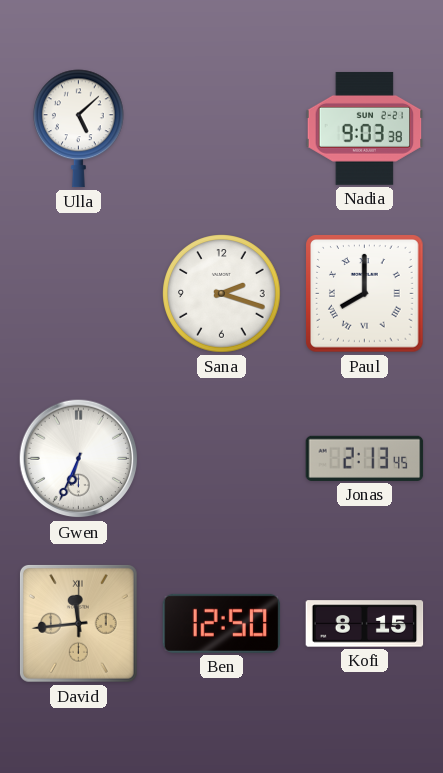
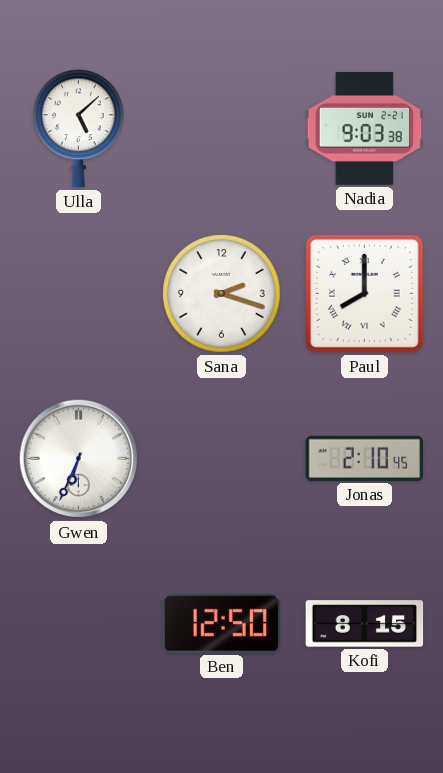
Jonas: 2:13 -> 2:10 (365, 458)
David: 11:44 -> none (78, 623)
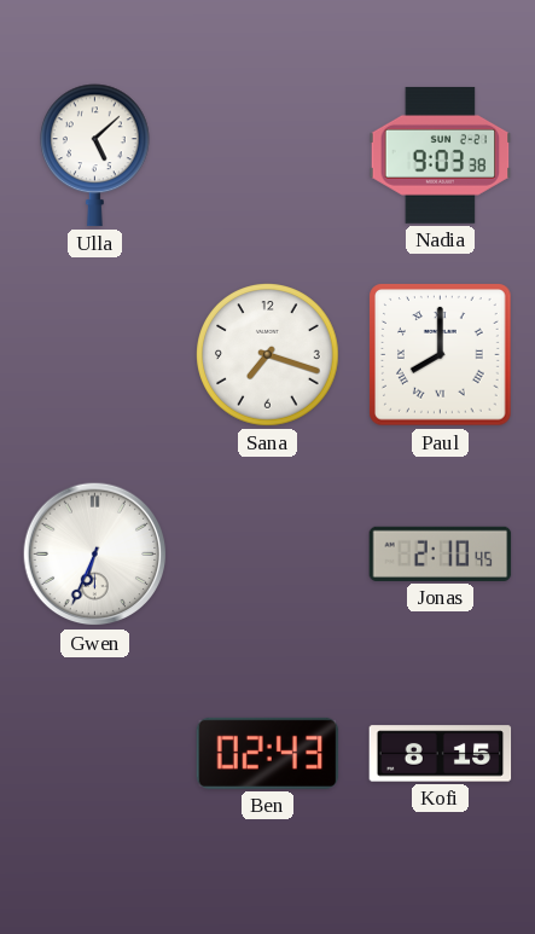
Sana: 2:18 -> 7:18 (268, 355)
Ben: 12:50 -> 02:43 (268, 753)
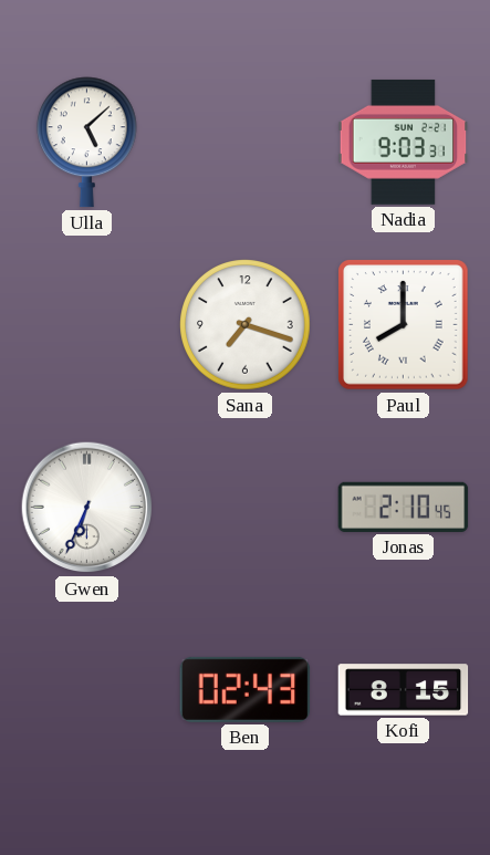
Nadia: 9:03:38 -> 9:03:31 (404, 142)
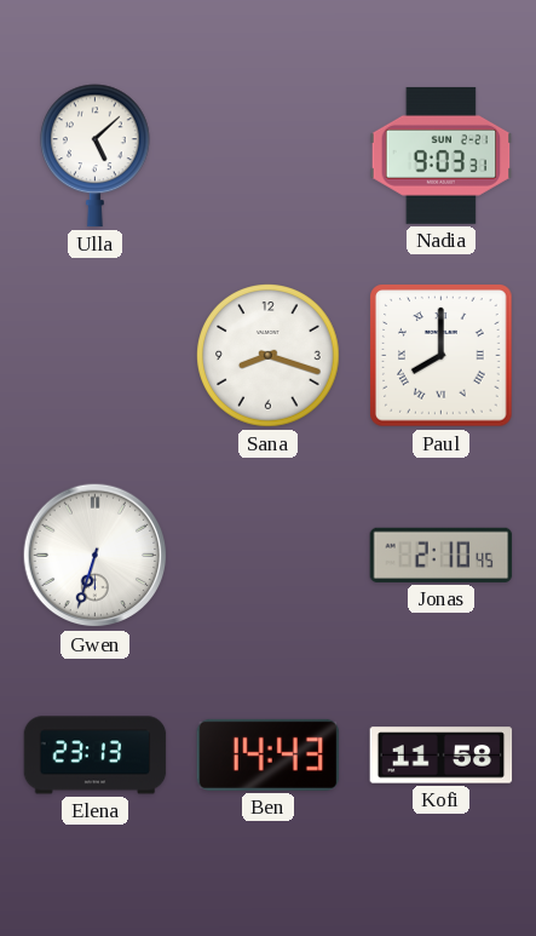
Sana: 7:18 -> 8:18 (269, 356)
Gwen: 6:34 -> 6:33 (96, 556)
Elena: none -> 23:13 (96, 756)
Ben: 02:43 -> 14:43 (269, 754)
Kofi: 8:15 -> 11:58 (442, 756)
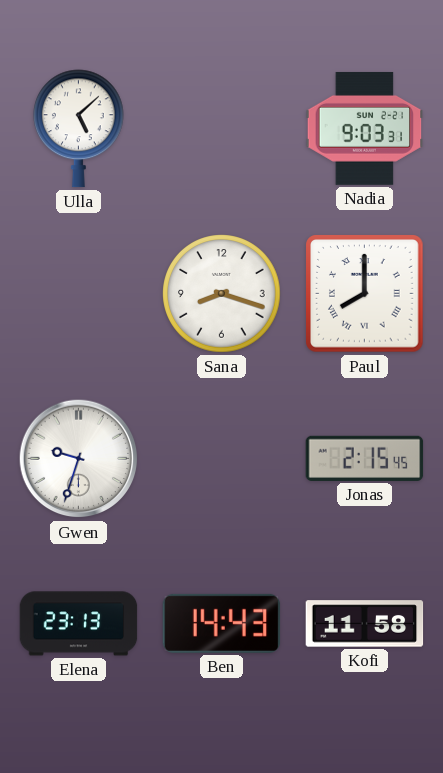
Gwen: 6:33 -> 9:33 (79, 459)
Jonas: 2:10 -> 2:15 (365, 458)
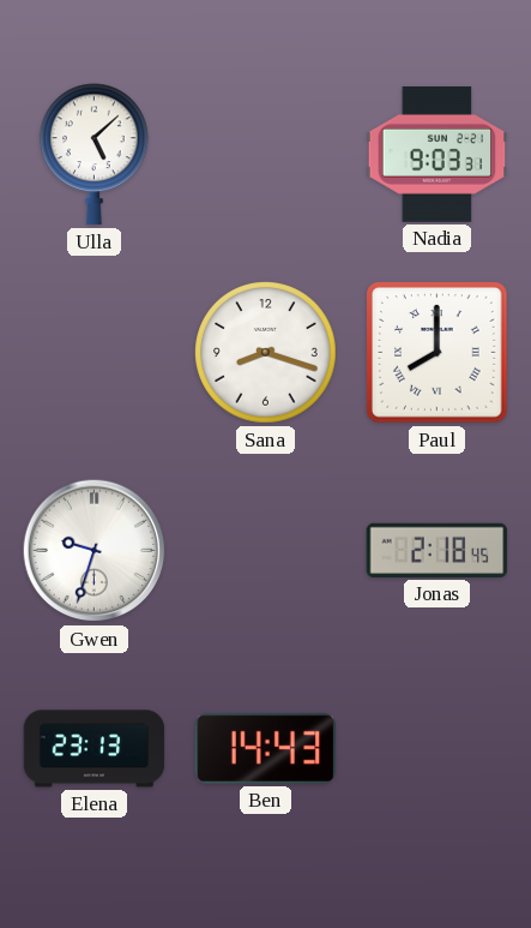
Jonas: 2:15 -> 2:18 (438, 550)
Kofi: 11:58 -> none (365, 624)
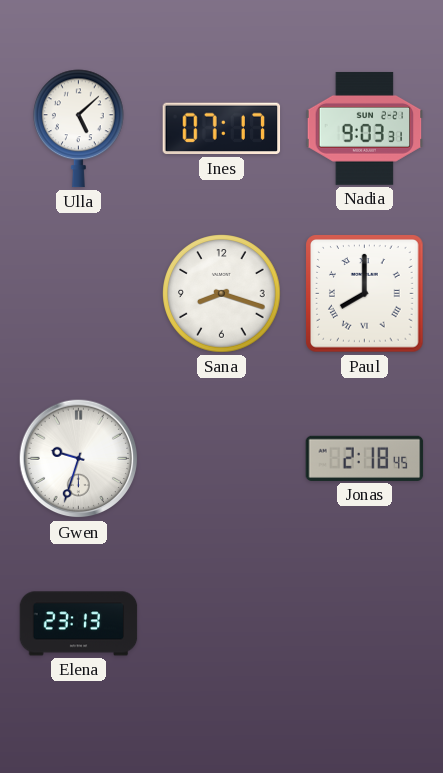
Ines: none -> 07:17 (222, 129)
Ben: 14:43 -> none (266, 748)
